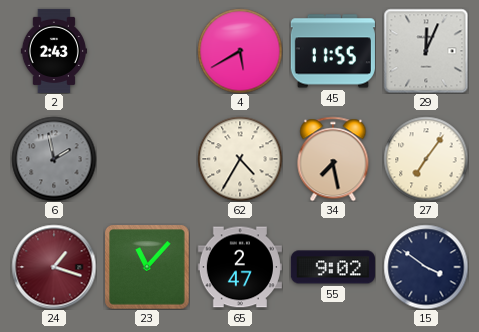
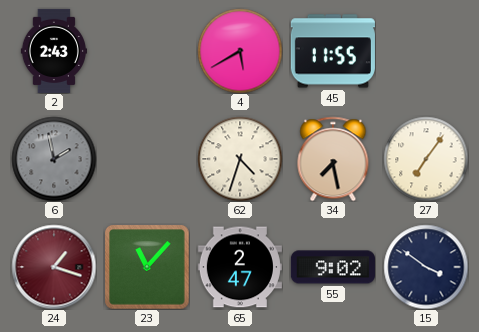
29: 12:04 -> none (426, 51)
62: 4:35 -> 4:33 (240, 159)
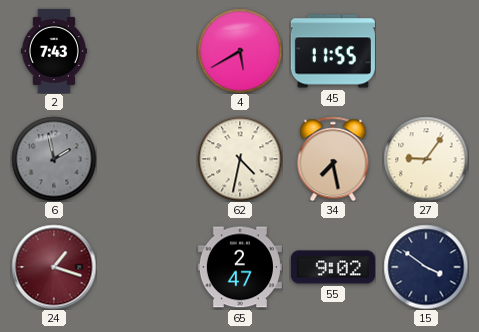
2: 2:43 -> 7:43 (53, 51)
62: 4:33 -> 4:32 (240, 159)
27: 7:06 -> 9:06 (426, 159)
23: 11:07 -> none (147, 267)
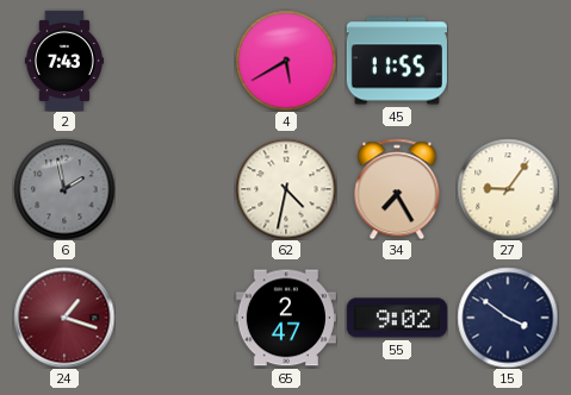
34: 7:28 -> 7:25 (397, 189)
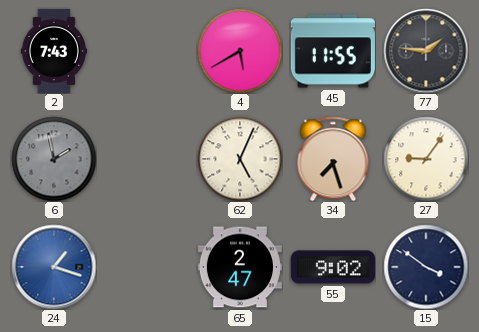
77: none -> 1:46 (426, 51)
62: 4:32 -> 5:04 (240, 159)
34: 7:25 -> 7:27 (333, 159)
24 dial: burgundy -> blue (54, 267)
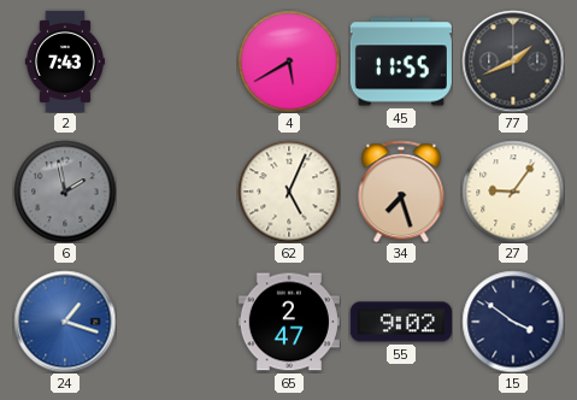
77: 1:46 -> 1:41 (513, 61)
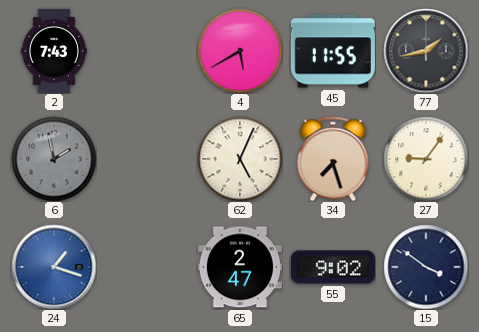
77: 1:41 -> 1:43 (426, 51)
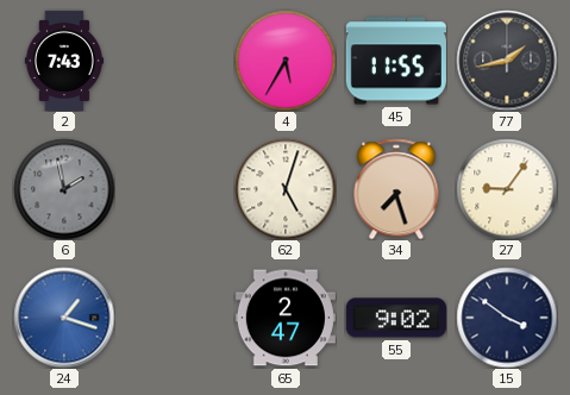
4: 5:40 -> 5:35 (286, 61)
62: 5:04 -> 5:03 (286, 189)
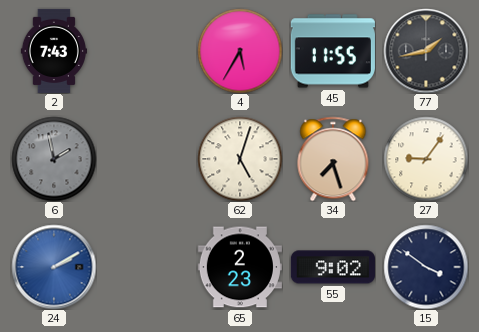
24: 1:18 -> 2:10 (54, 267)
65: 2:47 -> 2:23 (240, 267)
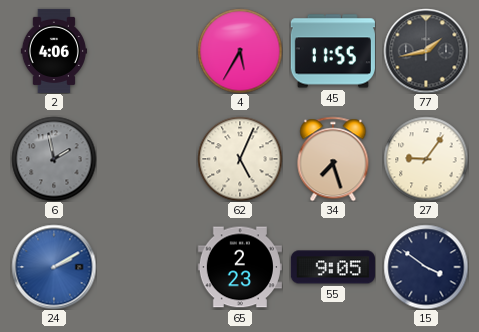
2: 7:43 -> 4:06 (53, 51)
62: 5:03 -> 5:04 (240, 159)
55: 9:02 -> 9:05 (333, 267)
